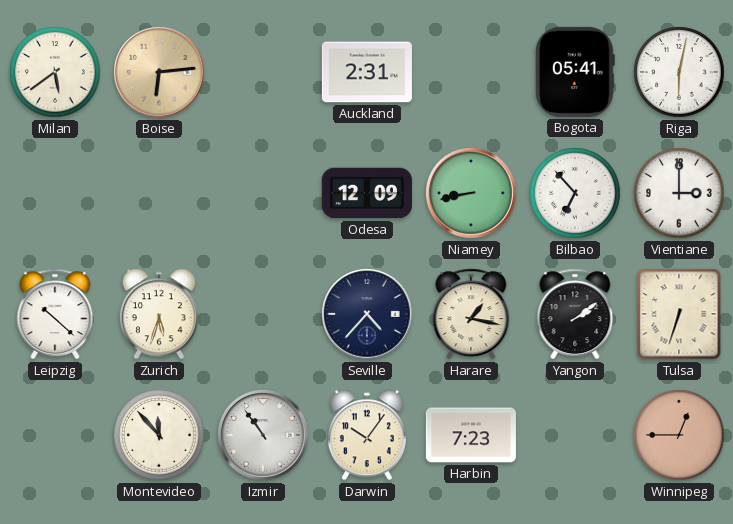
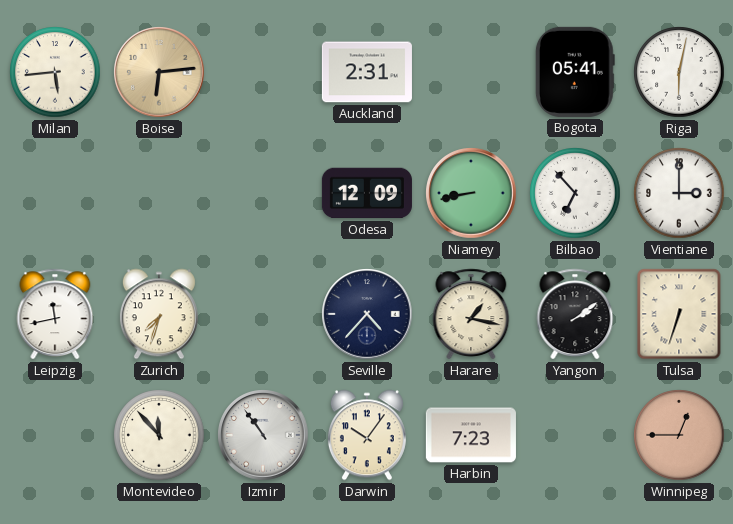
Milan: 5:39 -> 5:44 (55, 72)
Leipzig: 10:22 -> 11:43 (55, 314)
Zurich: 5:33 -> 7:33 (159, 314)
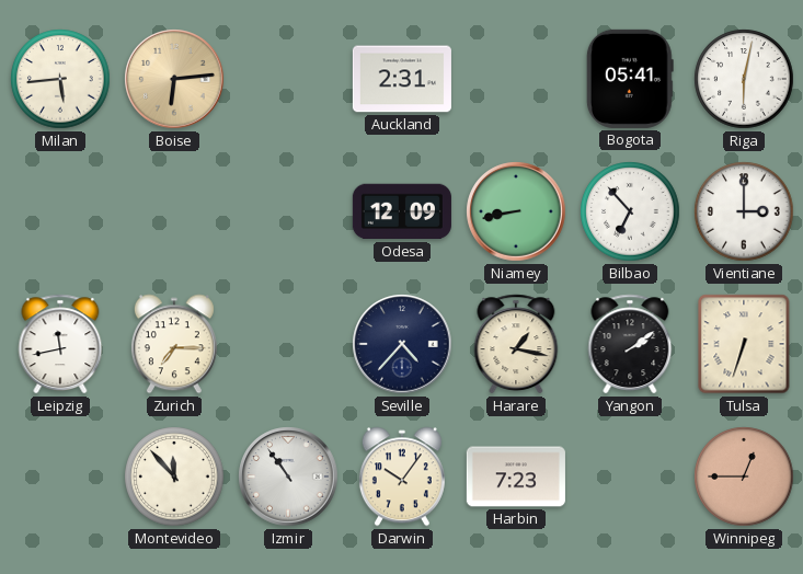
Zurich: 7:33 -> 7:15 (174, 344)
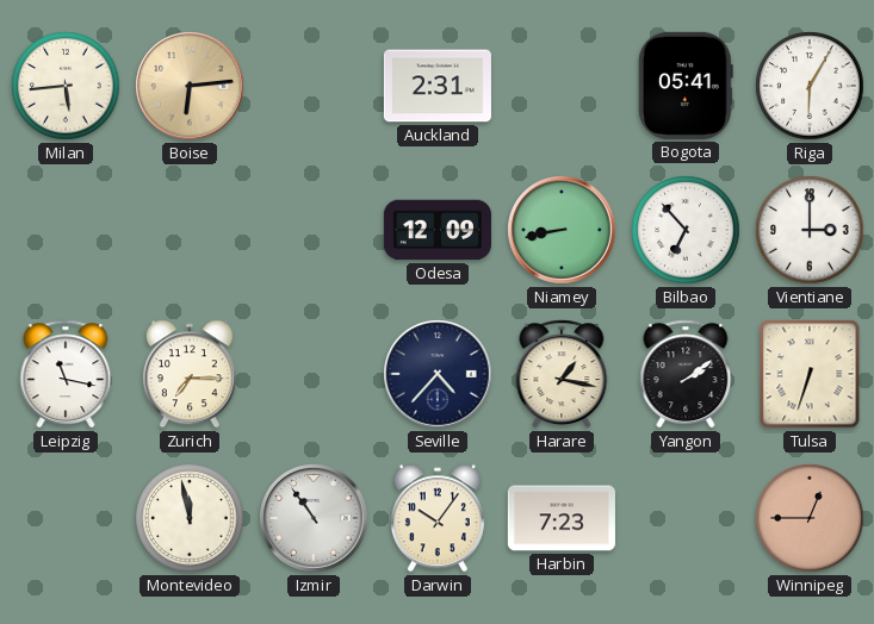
Riga: 6:02 -> 6:05 (810, 86)
Leipzig: 11:43 -> 11:17 (66, 374)
Montevideo: 11:53 -> 11:58 (190, 518)
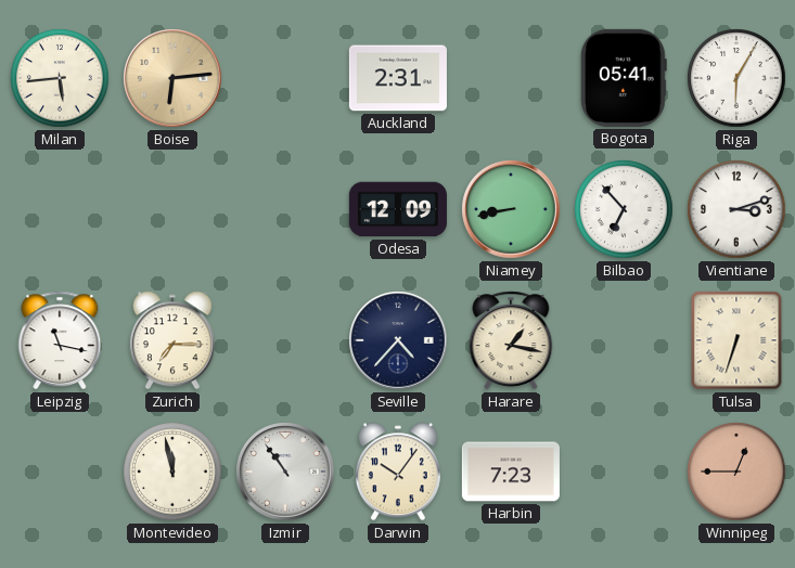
Vientiane: 3:00 -> 3:12 (736, 209)
Yangon: 2:09 -> none (686, 374)
